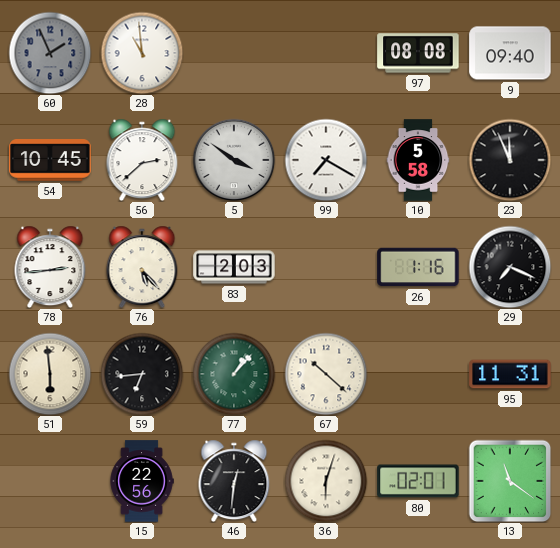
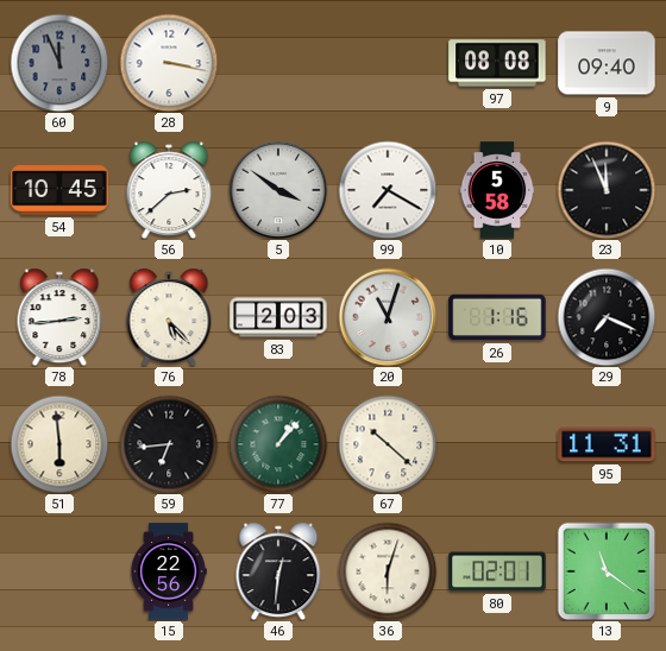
60: 1:56 -> 11:56 (59, 63)
28: 10:59 -> 3:17 (169, 63)
20: none -> 11:03 (388, 317)
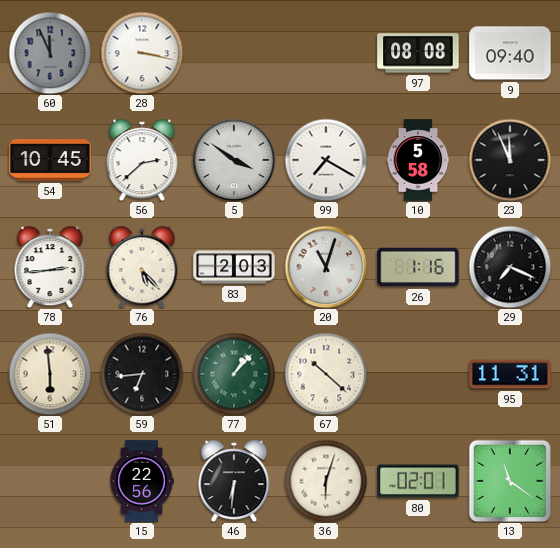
46: 12:31 -> 6:31 (234, 481)
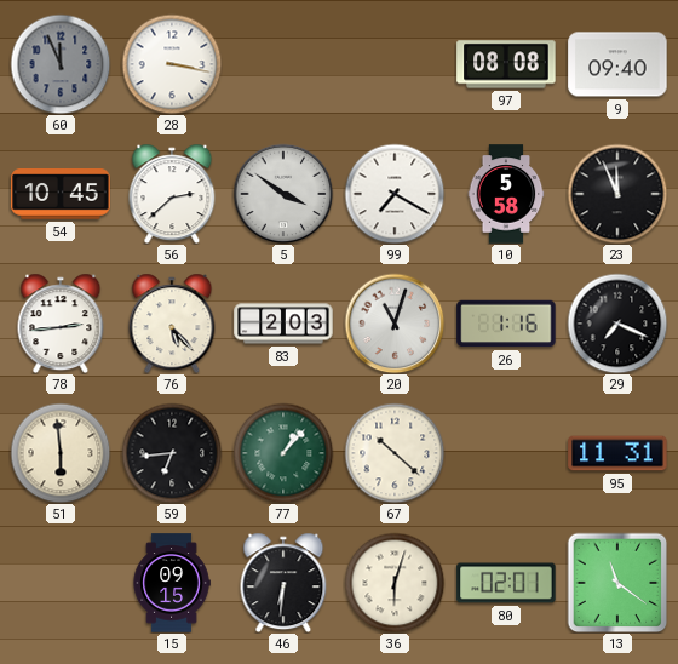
15: 22:56 -> 09:15 (172, 583)
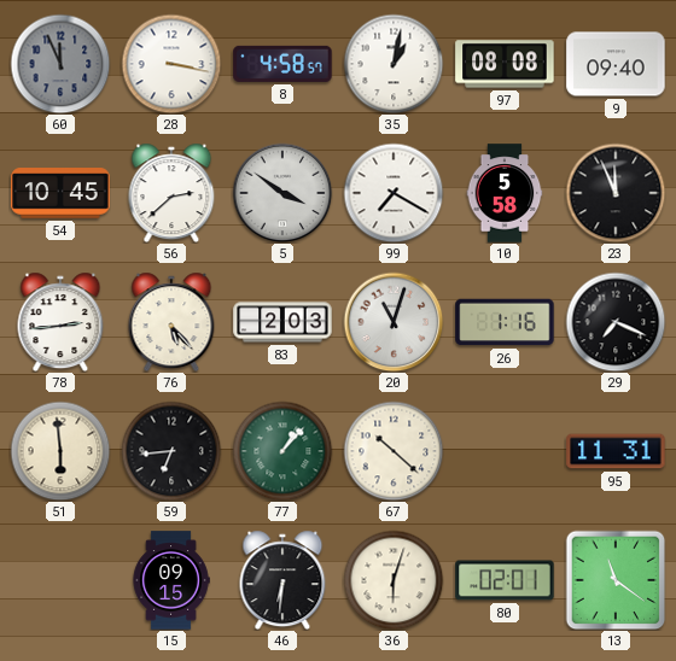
8: none -> 4:58 (282, 64)
35: none -> 1:02 (394, 64)
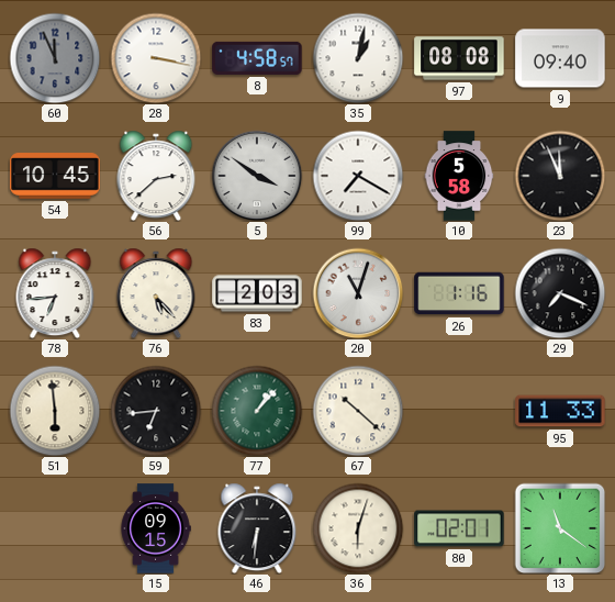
78: 2:44 -> 6:44 (55, 293)
95: 11:31 -> 11:33 (560, 411)
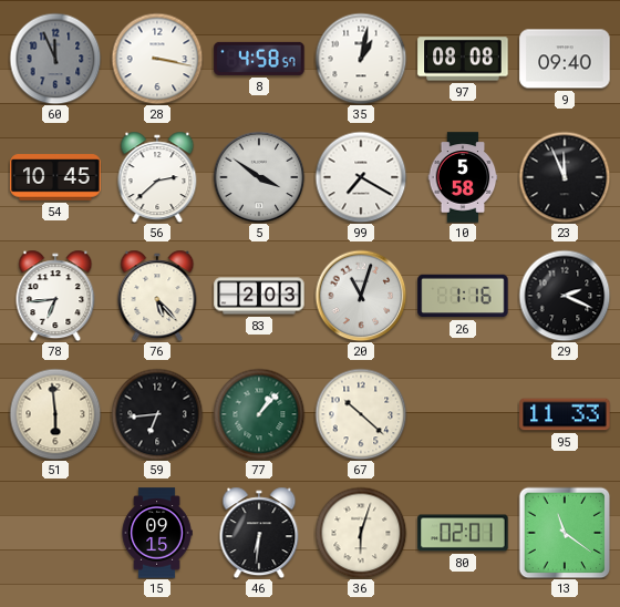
29: 7:19 -> 2:19 (565, 296)
